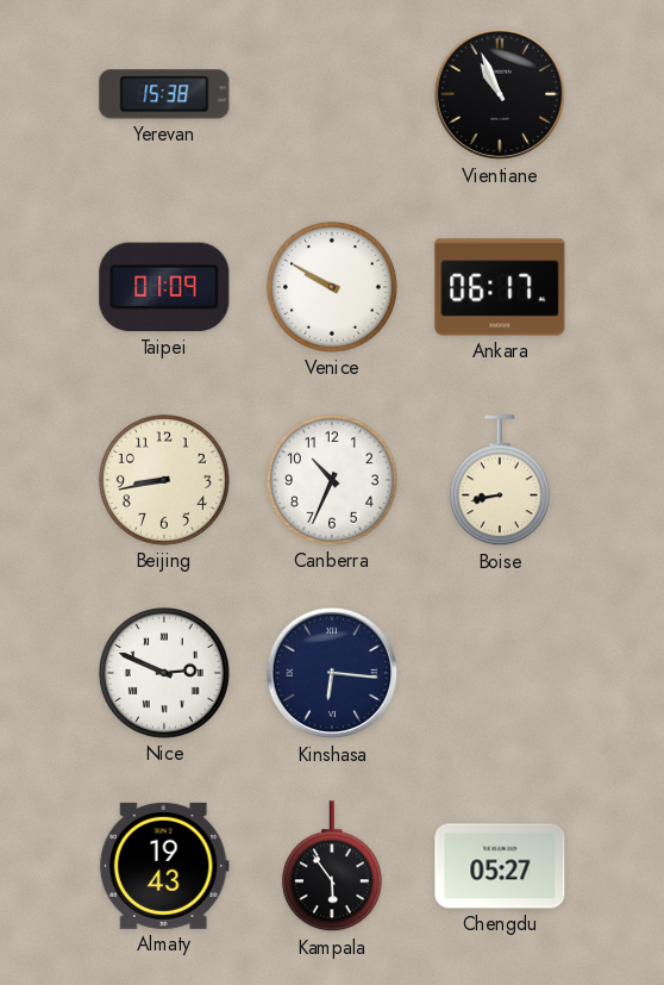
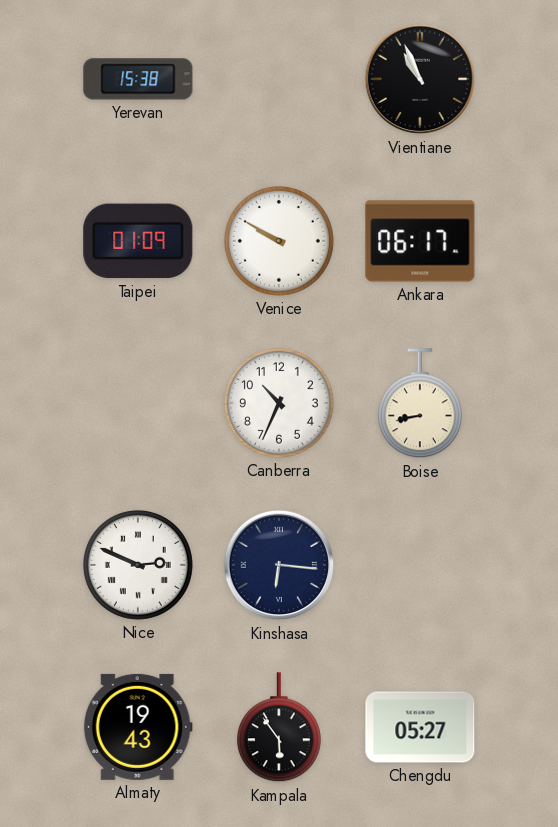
Beijing: 8:43 -> none (164, 480)
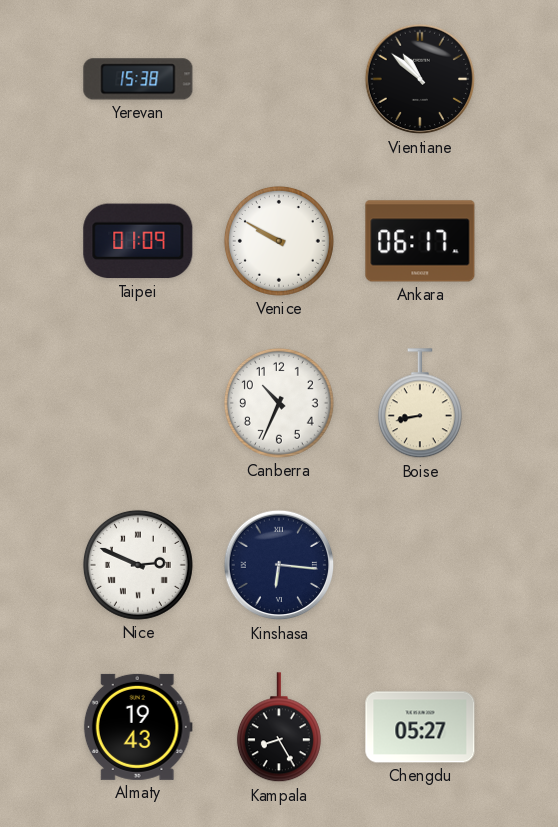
Vientiane: 10:56 -> 10:52 (420, 79)
Kampala: 5:54 -> 8:25 (279, 728)
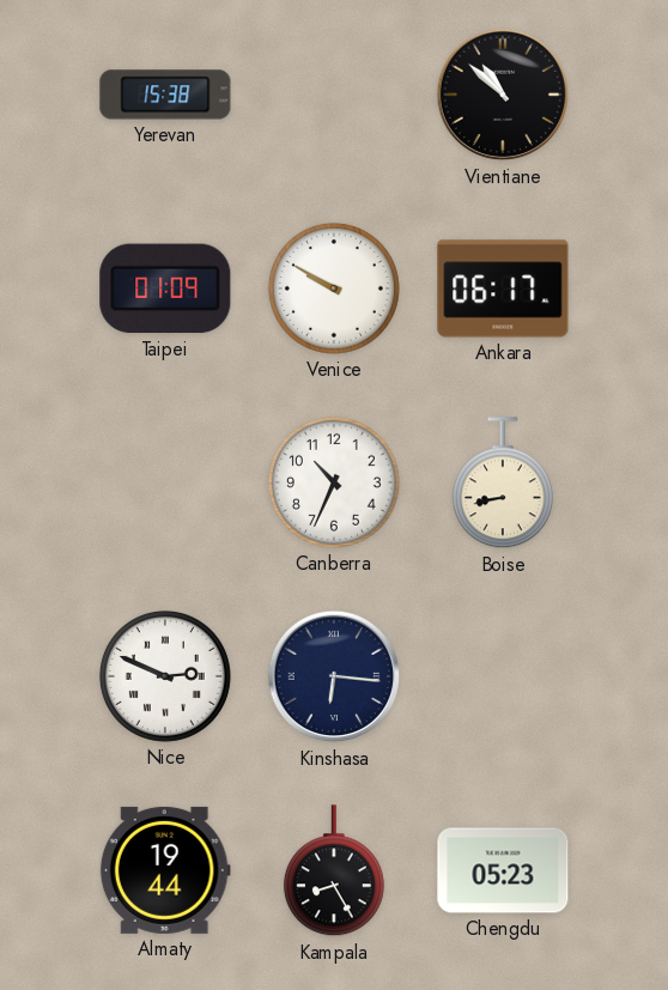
Almaty: 19:43 -> 19:44 (165, 870)
Chengdu: 05:27 -> 05:23 (503, 870)
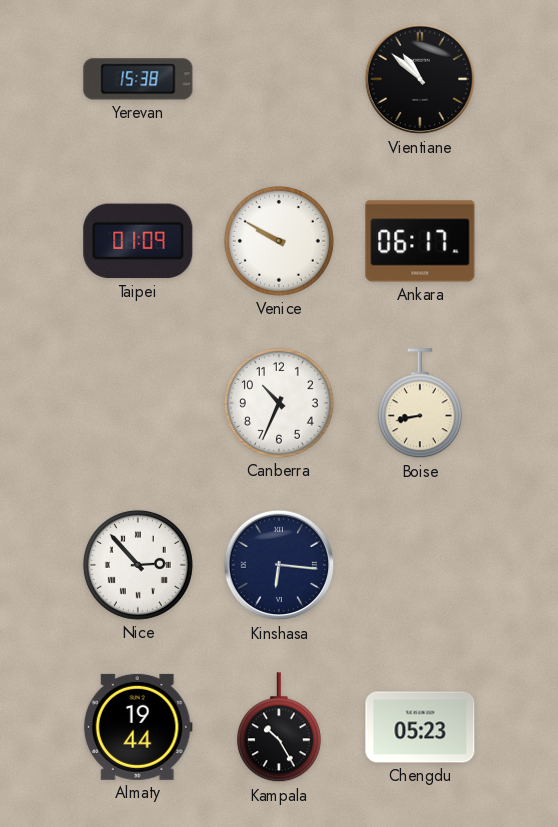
Nice: 2:49 -> 2:53 (138, 565)
Kampala: 8:25 -> 10:25 (279, 728)
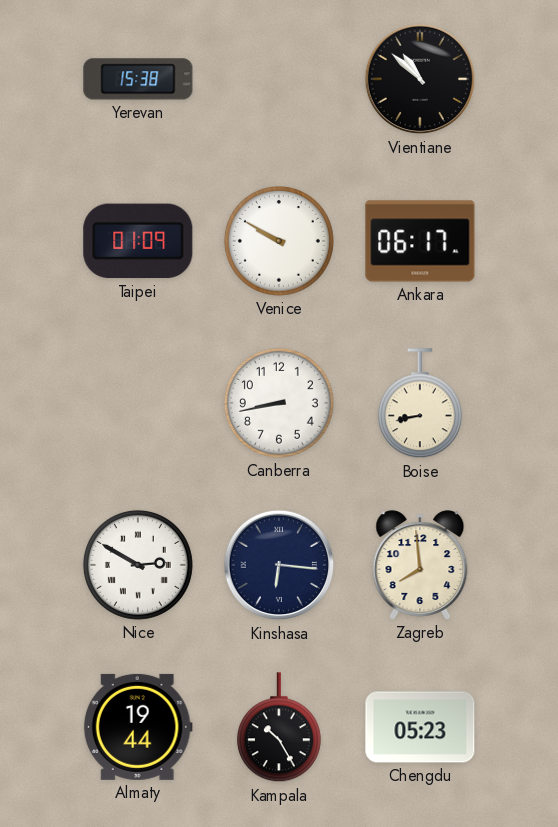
Canberra: 10:34 -> 8:43 (279, 403)
Nice: 2:53 -> 2:50 (138, 565)
Zagreb: none -> 7:59 (420, 565)
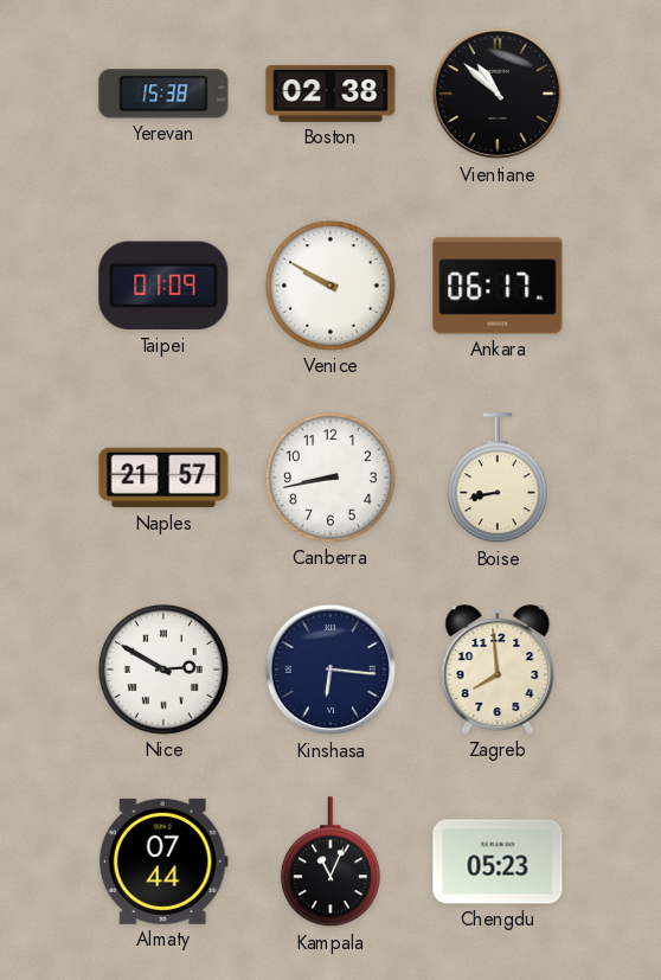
Boston: none -> 02:38 (330, 94)
Naples: none -> 21:57 (163, 478)
Almaty: 19:44 -> 07:44 (163, 861)
Kampala: 10:25 -> 11:04 (330, 863)
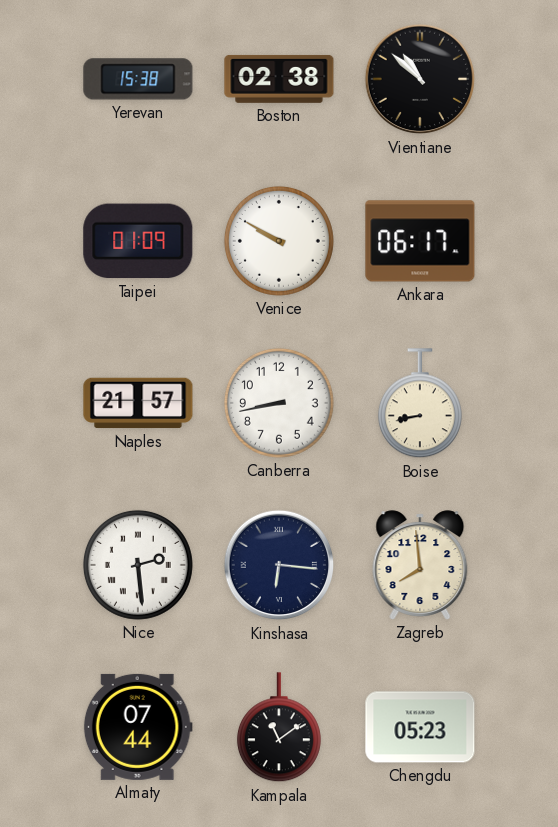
Nice: 2:50 -> 2:29 (138, 565)
Kampala: 11:04 -> 11:09 (279, 728)
